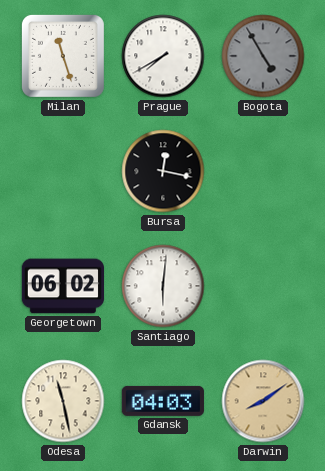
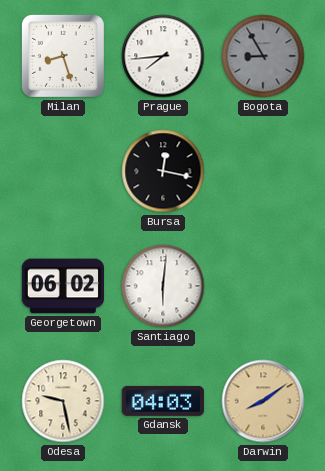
Milan: 11:27 -> 8:27 (63, 56)
Prague: 7:40 -> 7:44 (163, 56)
Bogota: 4:55 -> 8:55 (263, 56)
Odesa: 11:28 -> 9:28 (63, 401)
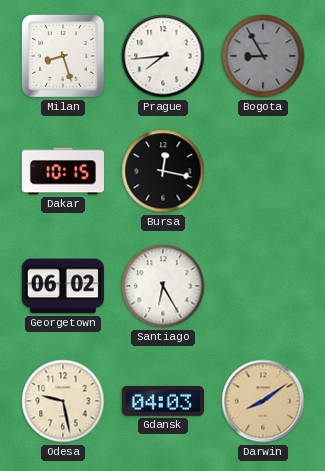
Dakar: none -> 10:15 (62, 171)
Santiago: 6:01 -> 6:25 (163, 286)
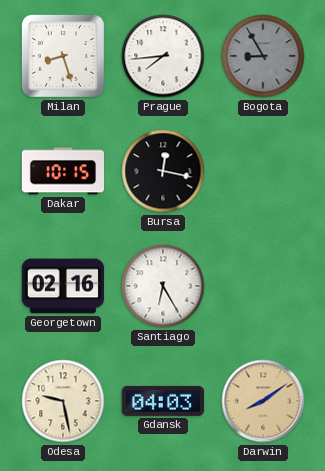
Georgetown: 06:02 -> 02:16 (62, 286)
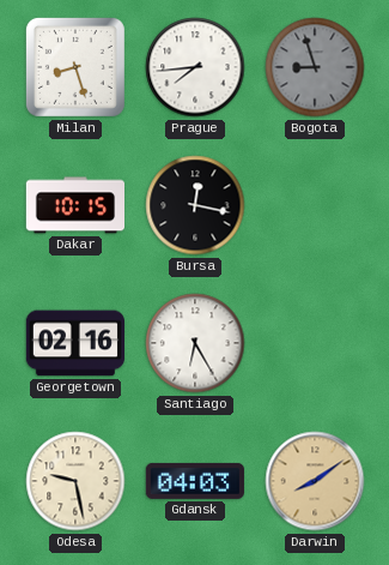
Bogota: 8:55 -> 8:57 (315, 67)
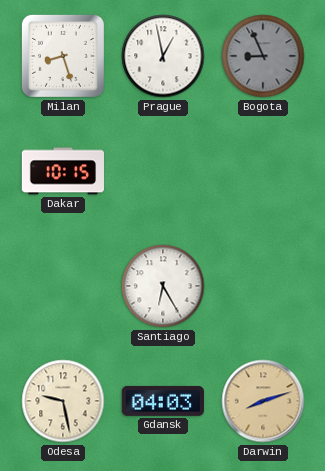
Prague: 7:44 -> 12:58 (163, 56)
Bogota: 8:57 -> 8:56 (263, 56)
Bursa: 12:17 -> none (195, 205)
Georgetown: 02:16 -> none (74, 343)
Darwin: 8:09 -> 8:12 (263, 401)
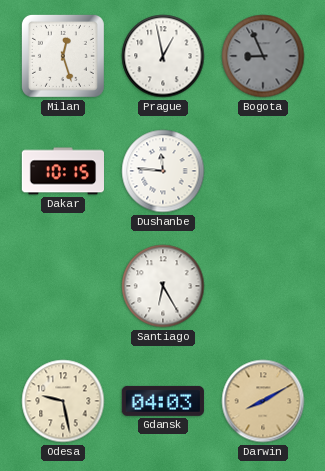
Milan: 8:27 -> 12:27 (63, 56)
Dushanbe: none -> 11:46 (163, 171)
Darwin: 8:12 -> 8:10 (263, 401)
